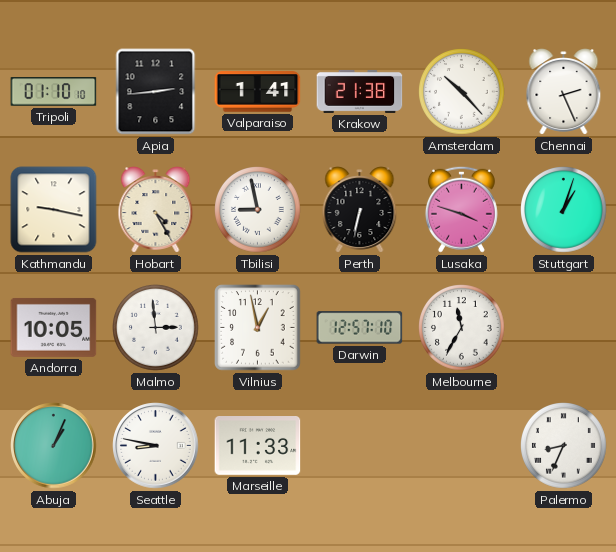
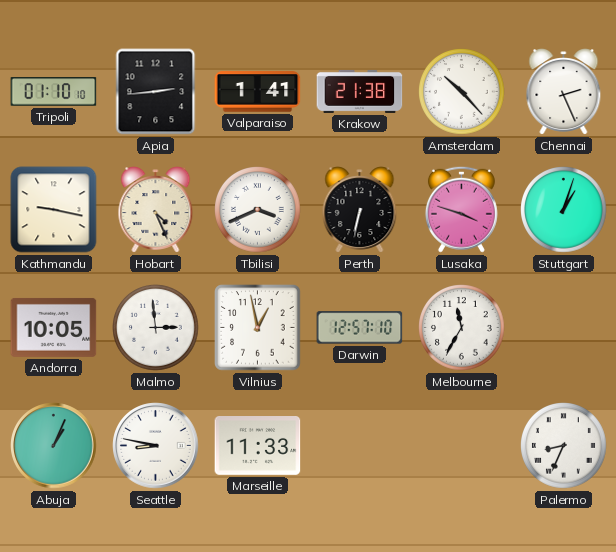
Hobart: 4:25 -> 4:26 (156, 210)
Tbilisi: 8:58 -> 3:41 (258, 210)
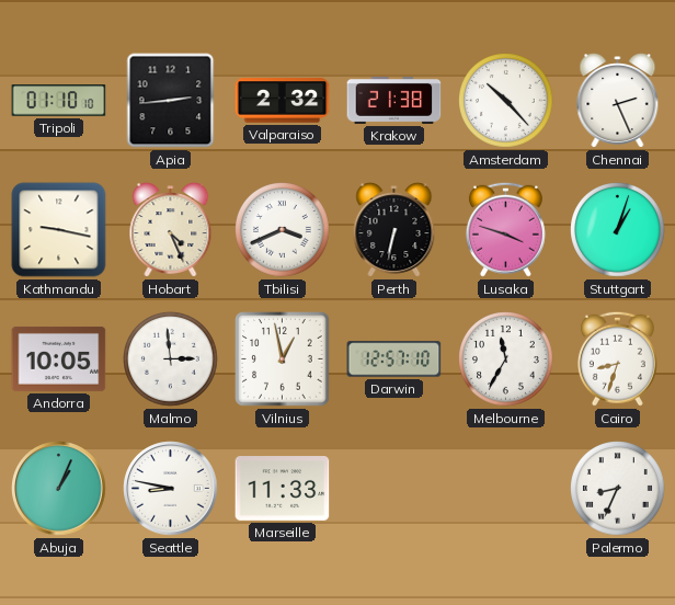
Valparaiso: 1:41 -> 2:32 (283, 101)
Cairo: none -> 8:33 (617, 358)
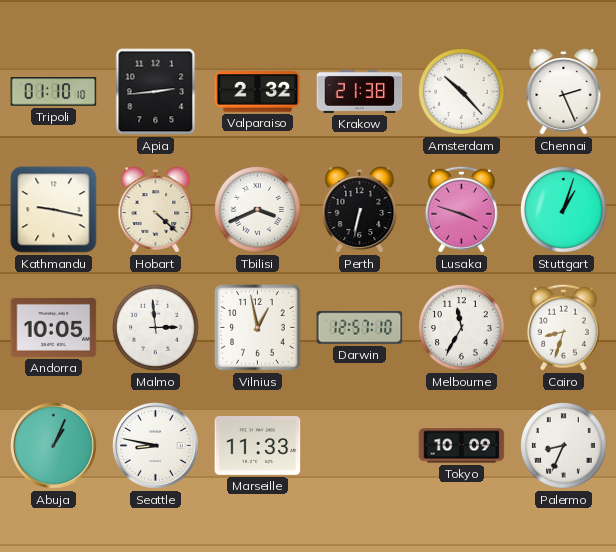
Hobart: 4:26 -> 4:22 (156, 210)
Tokyo: none -> 10:09 (462, 446)
